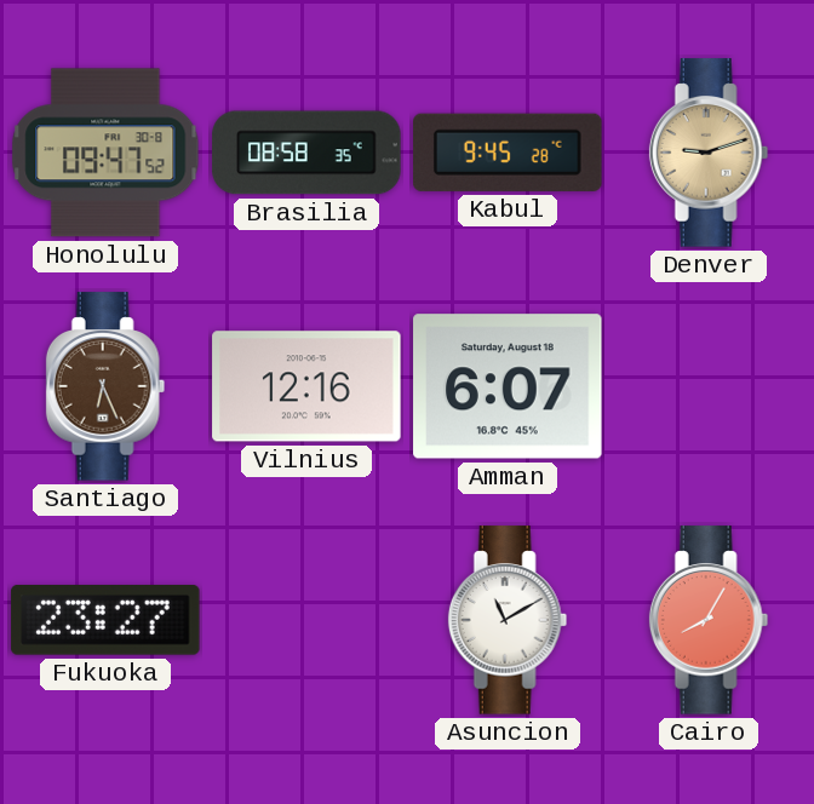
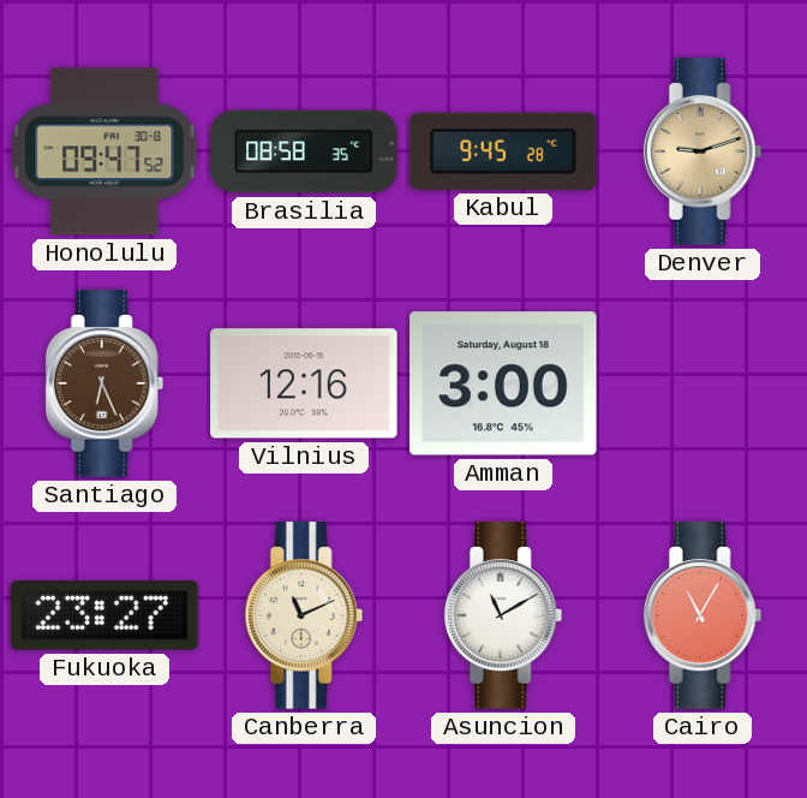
Amman: 6:07 -> 3:00 (503, 383)
Canberra: none -> 11:11 (304, 615)
Cairo: 8:05 -> 11:05 (703, 615)
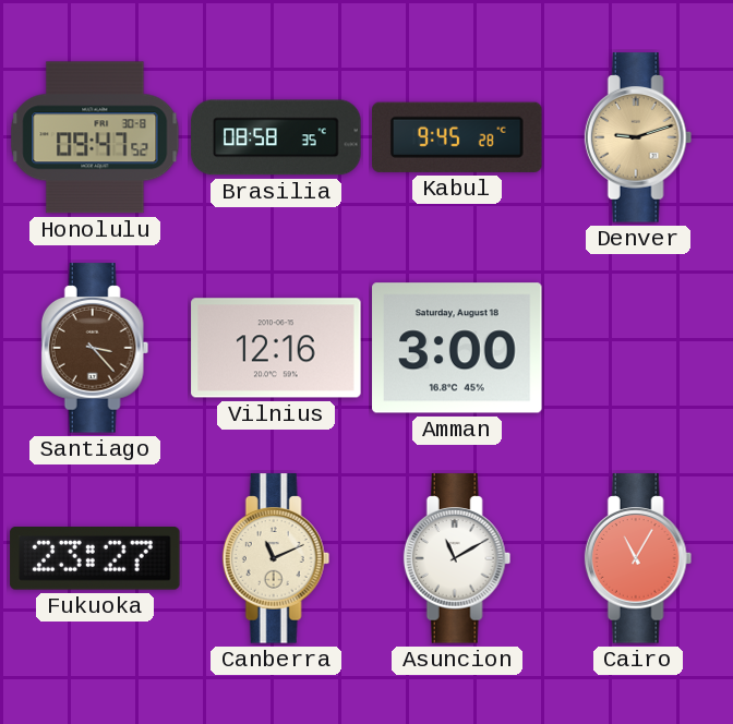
Santiago: 6:26 -> 3:23 (95, 348)
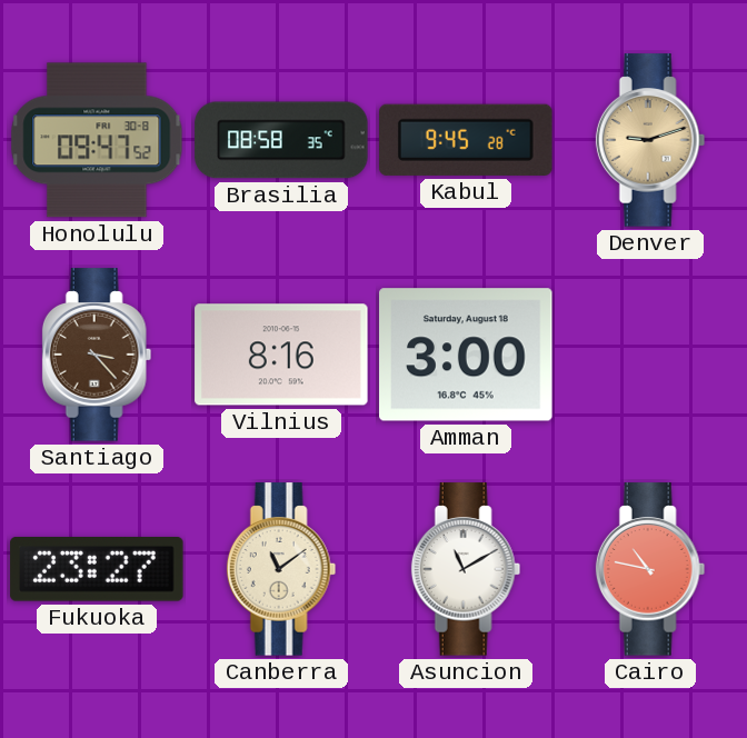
Vilnius: 12:16 -> 8:16 (281, 355)
Canberra: 11:11 -> 11:09 (281, 569)
Cairo: 11:05 -> 10:47 (650, 569)
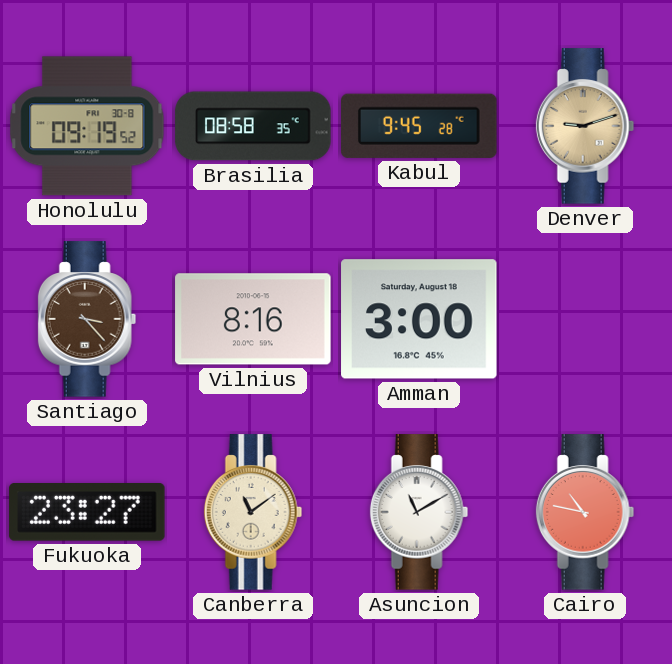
Honolulu: 09:47 -> 09:19 (87, 126)
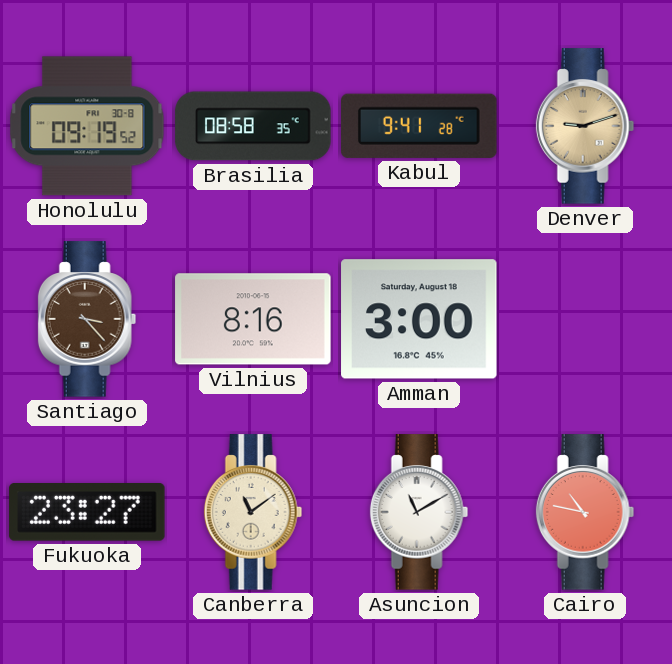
Kabul: 9:45 -> 9:41 (419, 126)
